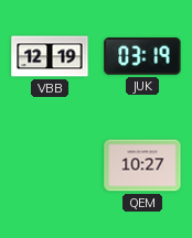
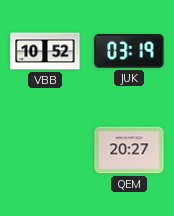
VBB: 12:19 -> 10:52 (45, 51)
QEM: 10:27 -> 20:27 (129, 150)
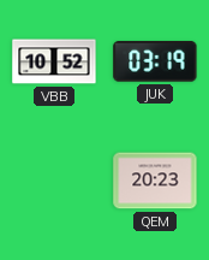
QEM: 20:27 -> 20:23 (155, 181)
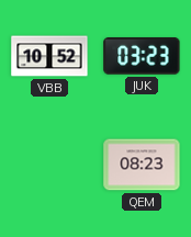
JUK: 03:19 -> 03:23 (142, 56)
QEM: 20:23 -> 08:23 (142, 165)
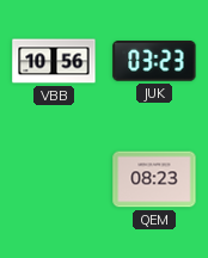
VBB: 10:52 -> 10:56 (54, 61)
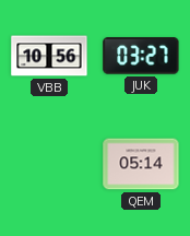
JUK: 03:23 -> 03:27 (141, 56)
QEM: 08:23 -> 05:14 (141, 164)
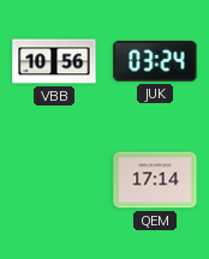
JUK: 03:27 -> 03:24 (155, 61)
QEM: 05:14 -> 17:14 (155, 180)
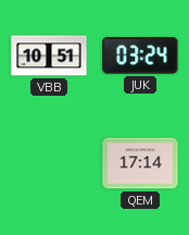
VBB: 10:56 -> 10:51 (49, 55)
